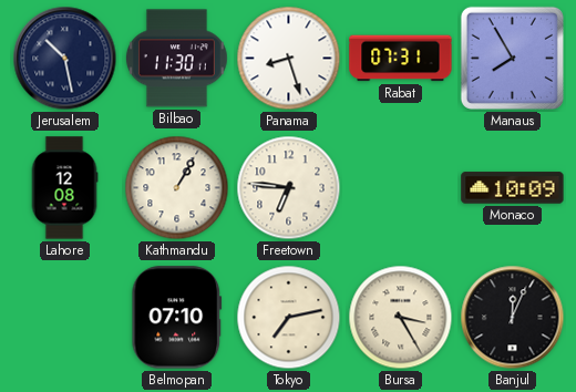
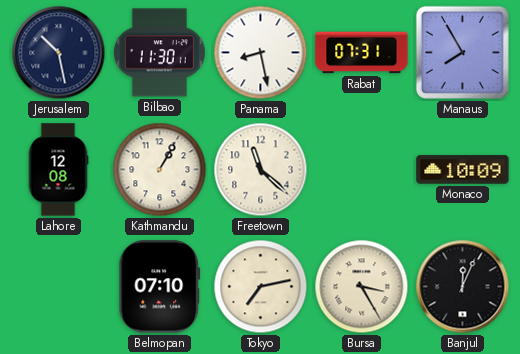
Panama: 8:27 -> 8:28 (261, 53)
Freetown: 6:46 -> 11:22 (261, 170)
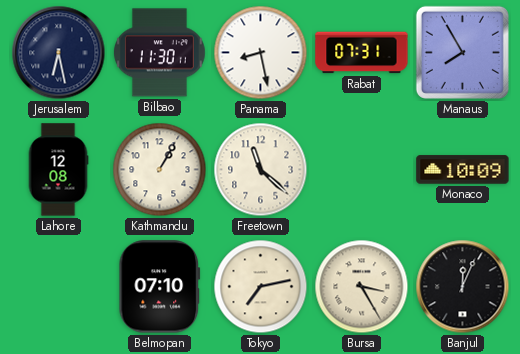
Jerusalem: 10:28 -> 6:28 (59, 53)
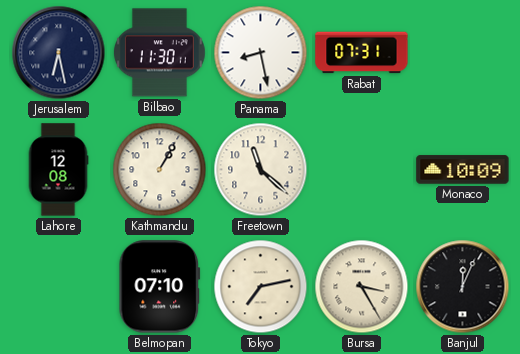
Manaus: 7:55 -> none (462, 52)
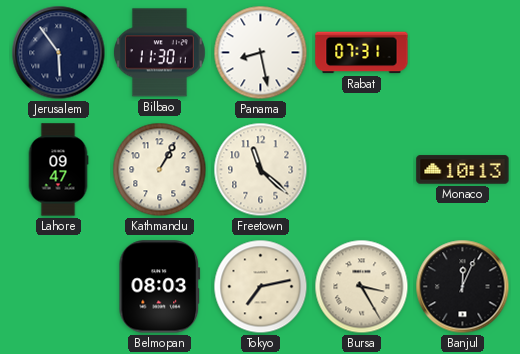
Jerusalem: 6:28 -> 5:54 (59, 53)
Lahore: 12:08 -> 09:47 (58, 170)
Monaco: 10:09 -> 10:13 (463, 170)
Belmopan: 07:10 -> 08:03 (160, 287)
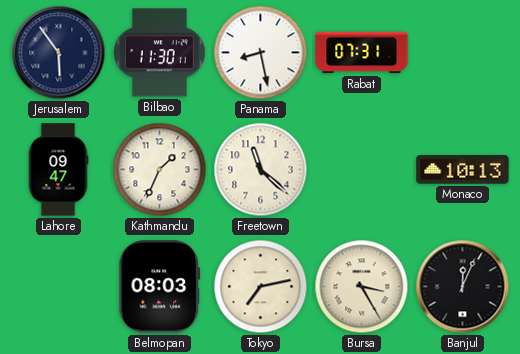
Kathmandu: 1:05 -> 1:34 (160, 170)
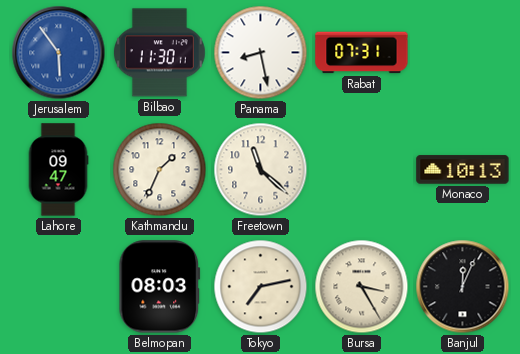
Jerusalem dial: navy -> blue (59, 53)
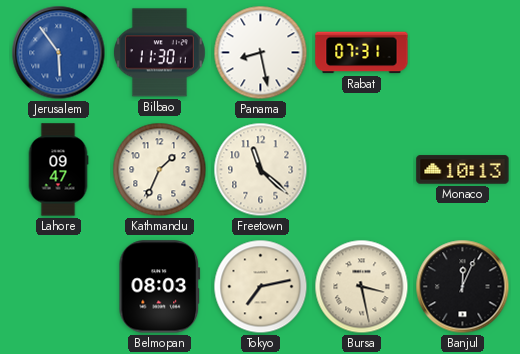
Bursa: 3:25 -> 3:28 (362, 287)
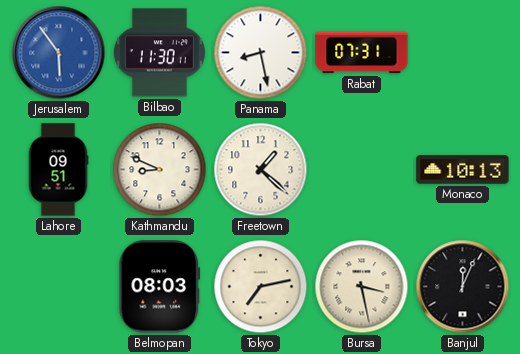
Lahore: 09:47 -> 09:51 (58, 170)
Kathmandu: 1:34 -> 8:49 (160, 170)
Freetown: 11:22 -> 1:22 (261, 170)
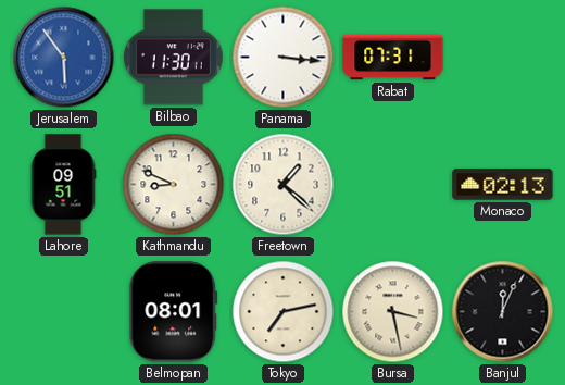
Panama: 8:28 -> 3:16 (284, 58)
Monaco: 10:13 -> 02:13 (503, 185)
Belmopan: 08:03 -> 08:01 (174, 312)
